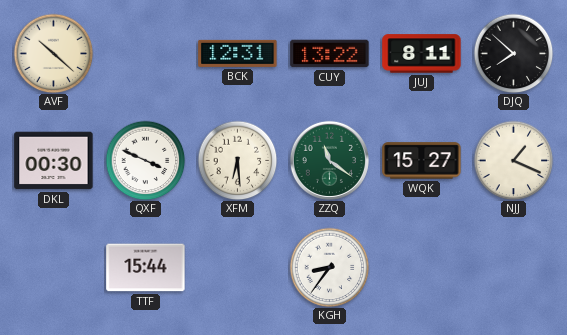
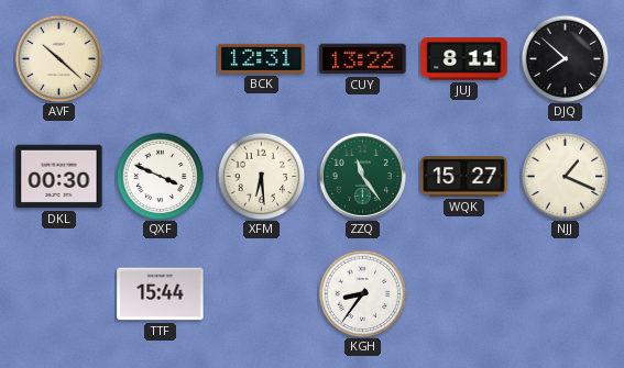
ZZQ: 11:21 -> 11:24 (362, 176)
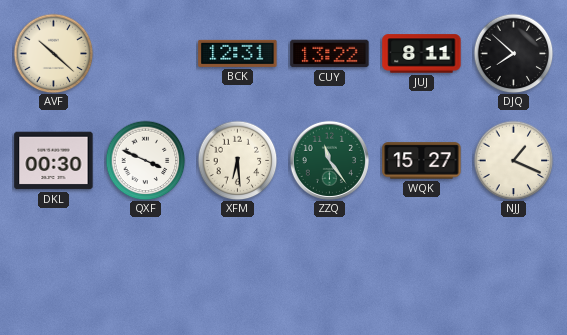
TTF: 15:44 -> none (161, 294)
KGH: 8:36 -> none (362, 293)
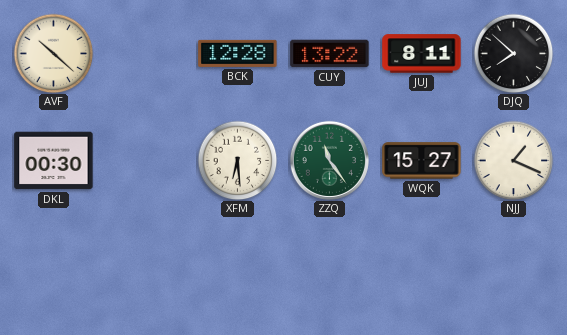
BCK: 12:31 -> 12:28 (238, 53)
QXF: 3:49 -> none (145, 160)
